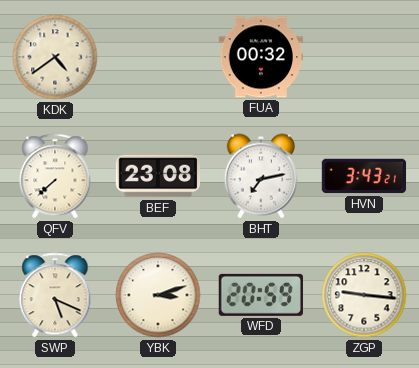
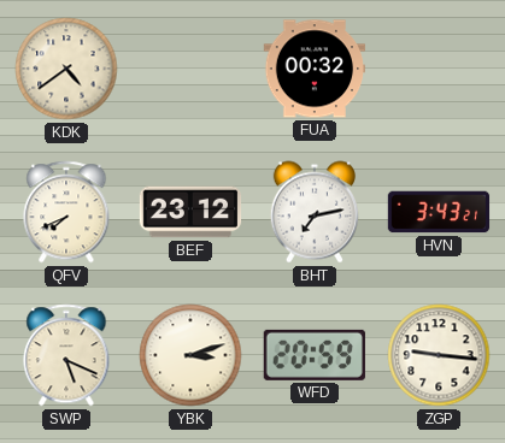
QFV: 7:38 -> 7:41 (66, 212)
BEF: 23:08 -> 23:12 (190, 212)
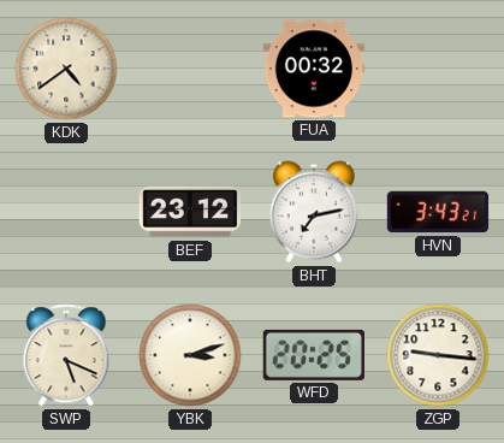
QFV: 7:41 -> none (66, 212)
WFD: 20:59 -> 20:25 (314, 355)
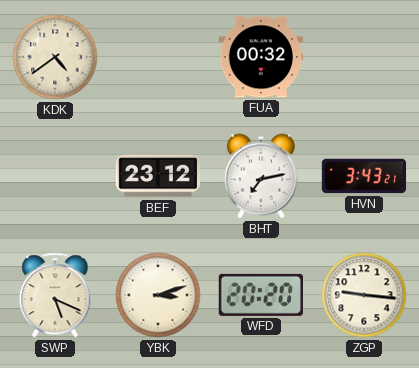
WFD: 20:25 -> 20:20 (261, 295)
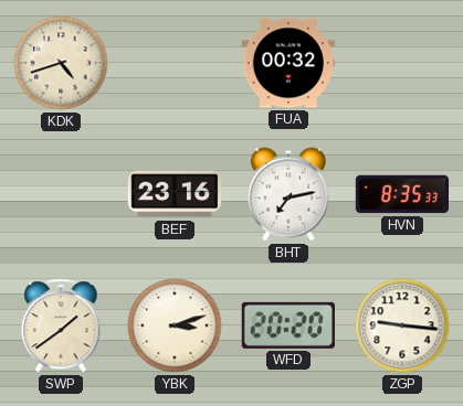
KDK: 4:39 -> 4:42 (61, 63)
BEF: 23:12 -> 23:16 (175, 194)
HVN: 3:43 -> 8:35 (402, 194)
SWP: 5:19 -> 1:39 (61, 325)
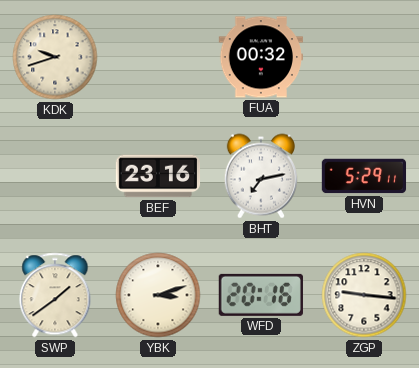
KDK: 4:42 -> 9:42 (55, 57)
HVN: 8:35 -> 5:29 (364, 176)
WFD: 20:20 -> 20:16 (261, 295)
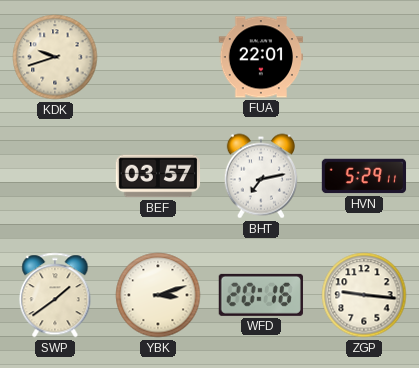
FUA: 00:32 -> 22:01 (260, 57)
BEF: 23:16 -> 03:57 (158, 176)
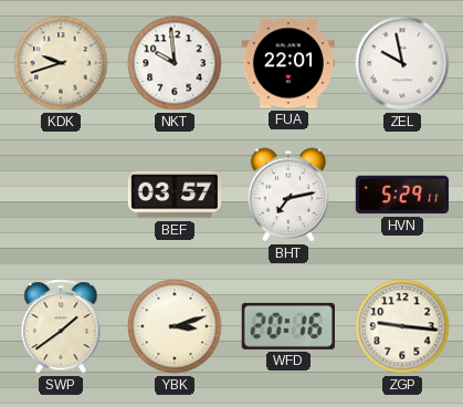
NKT: none -> 9:59 (175, 63)
ZEL: none -> 9:58 (402, 63)
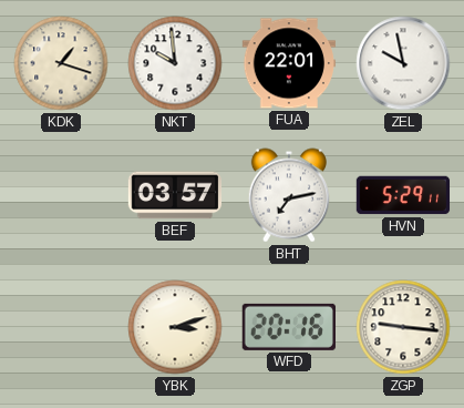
KDK: 9:42 -> 1:18 (61, 63)
SWP: 1:39 -> none (61, 326)
